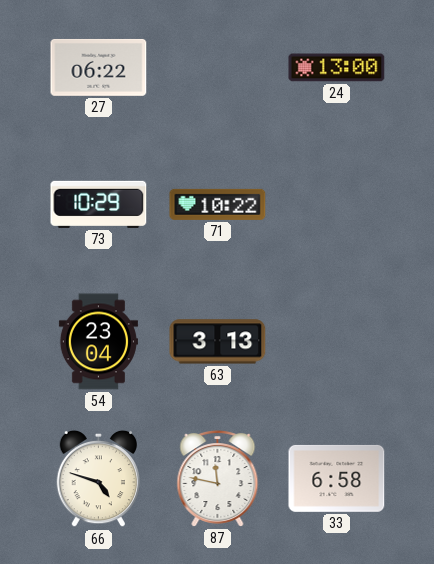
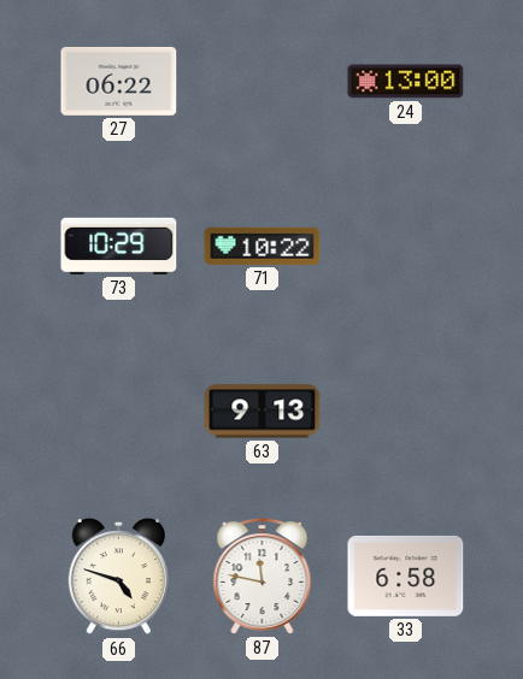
54: 23:04 -> none (98, 342)
63: 3:13 -> 9:13 (263, 412)
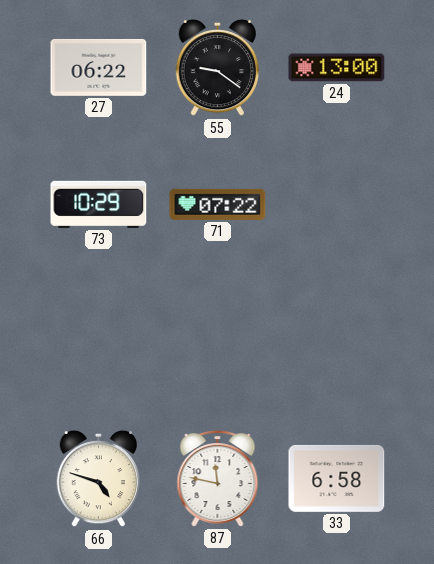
55: none -> 9:21 (217, 68)
71: 10:22 -> 07:22 (218, 204)
63: 9:13 -> none (263, 412)
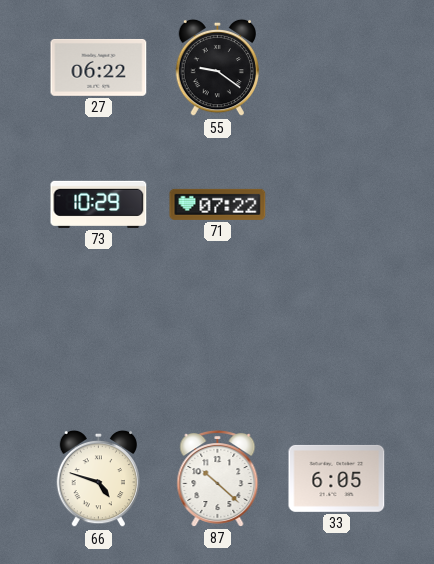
24: 13:00 -> none (337, 68)
87: 11:47 -> 10:22 (218, 479)
33: 6:58 -> 6:05 (337, 478)
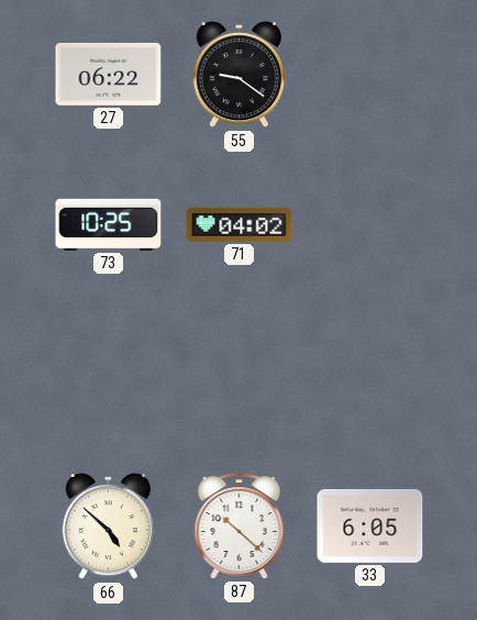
73: 10:29 -> 10:25 (109, 224)
71: 07:22 -> 04:02 (240, 224)
66: 4:48 -> 4:52 (108, 527)
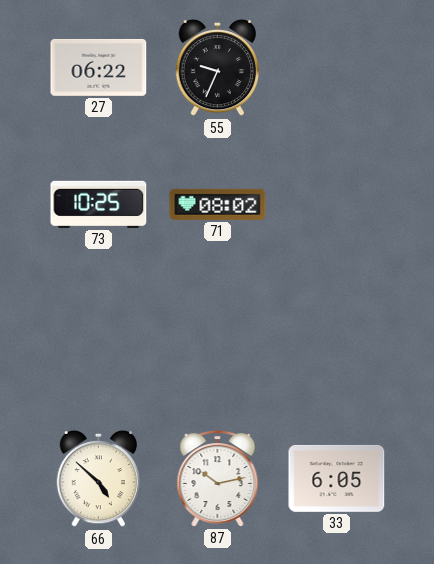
55: 9:21 -> 9:34 (217, 68)
71: 04:02 -> 08:02 (218, 204)
87: 10:22 -> 10:13 (218, 479)
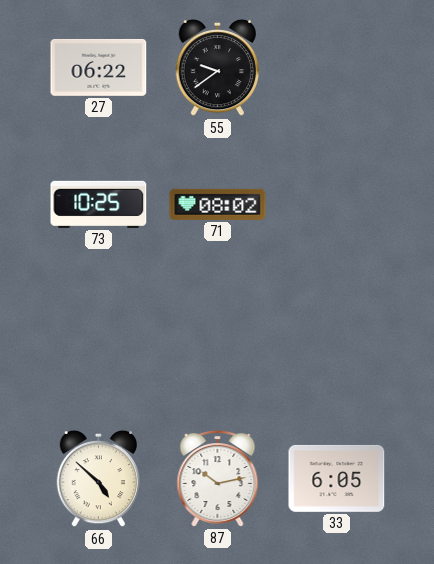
55: 9:34 -> 9:39 (217, 68)
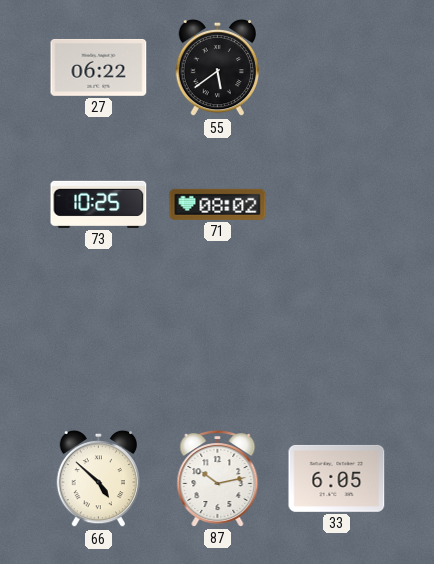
55: 9:39 -> 5:39 (217, 68)
